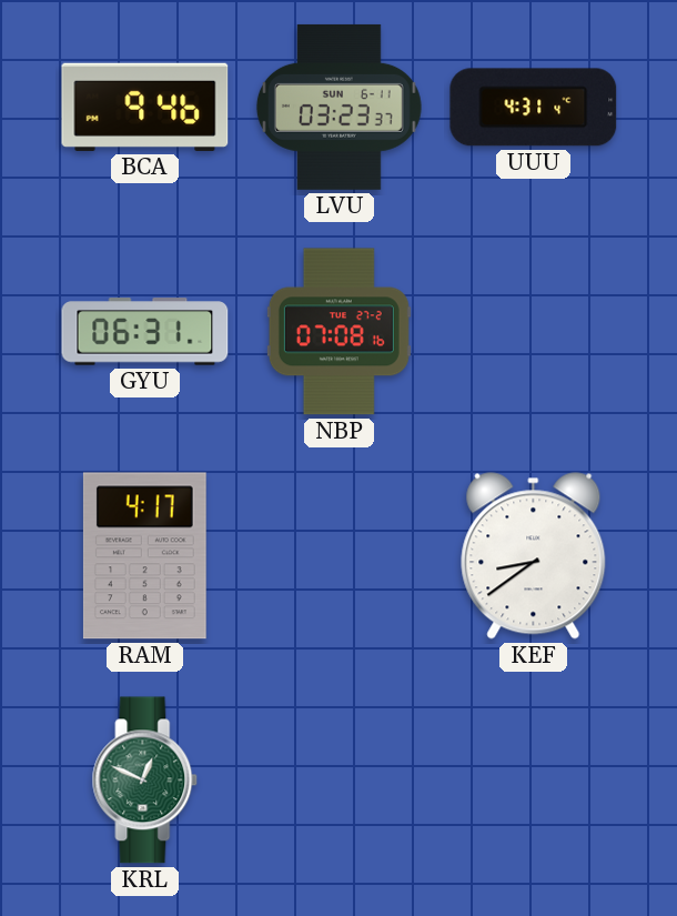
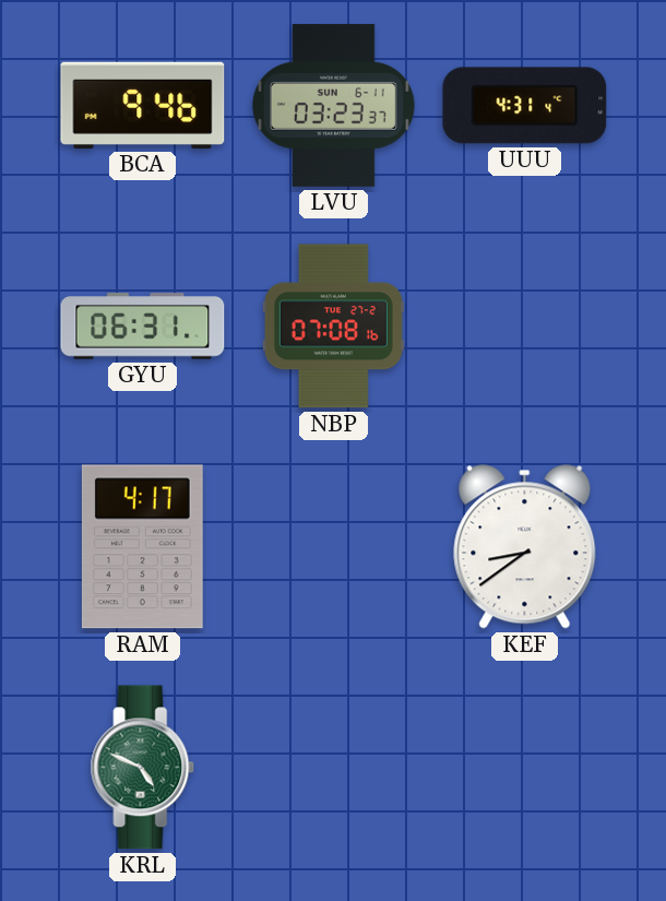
KRL: 12:49 -> 4:49 (143, 768)
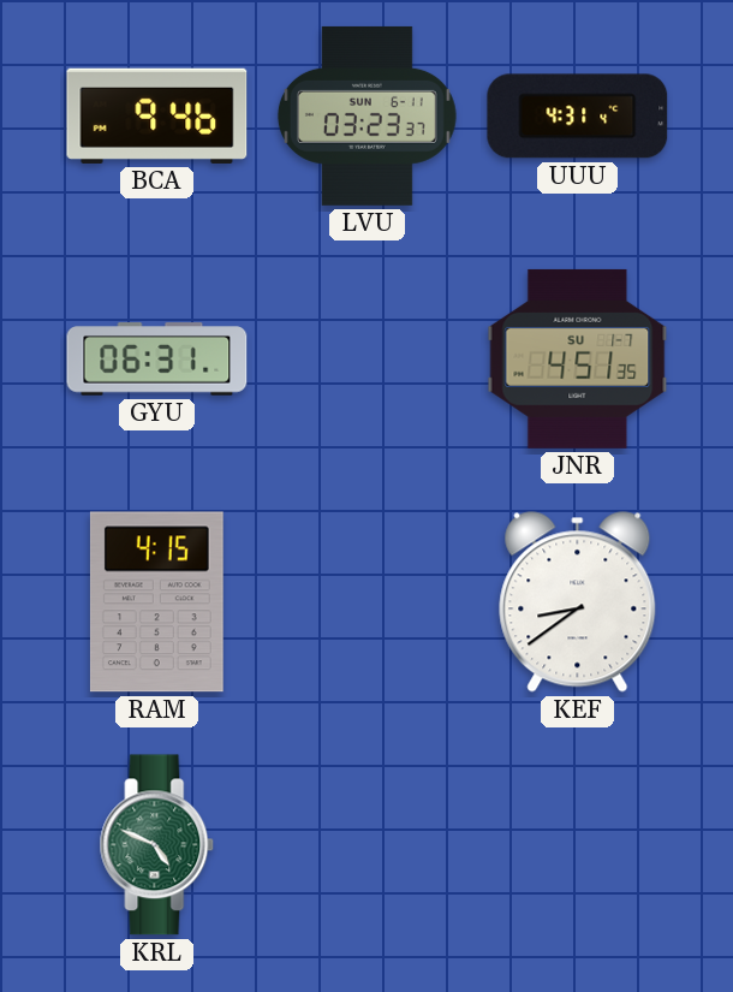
NBP: 07:08 -> none (333, 327)
JNR: none -> 4:51 (578, 358)
RAM: 4:17 -> 4:15 (156, 602)
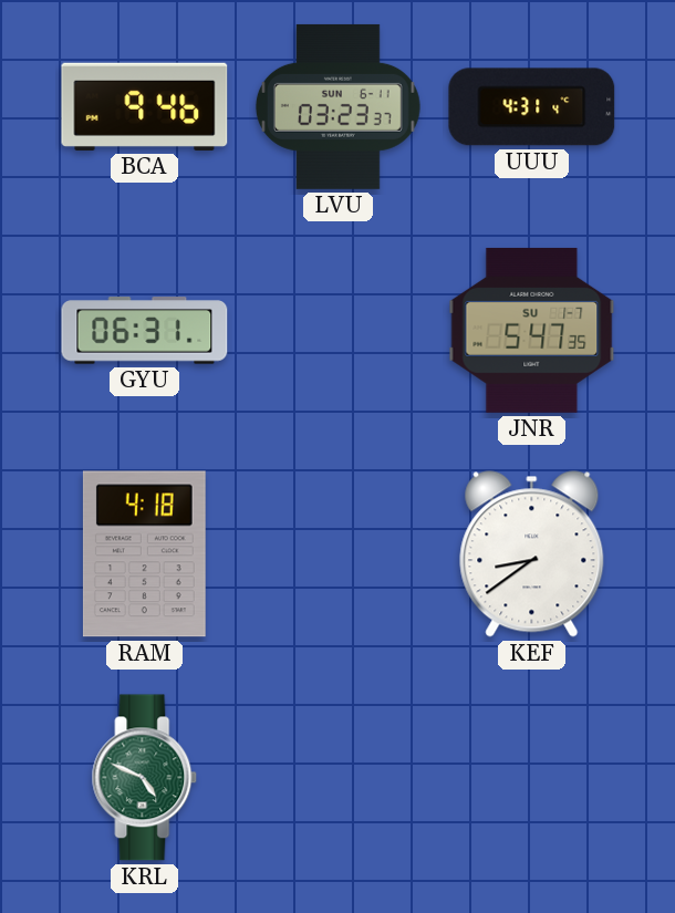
JNR: 4:51 -> 5:47 (532, 330)
RAM: 4:15 -> 4:18 (144, 554)
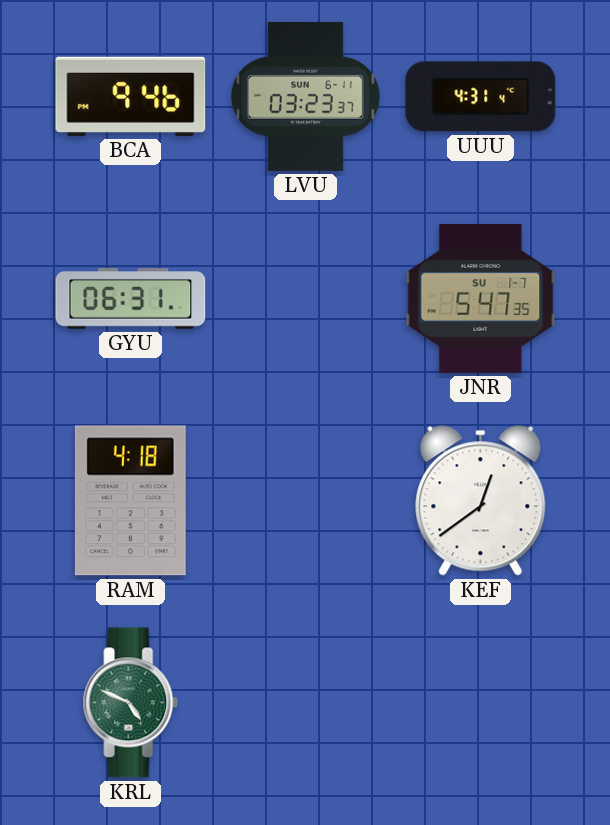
KEF: 8:39 -> 12:39 (481, 501)
